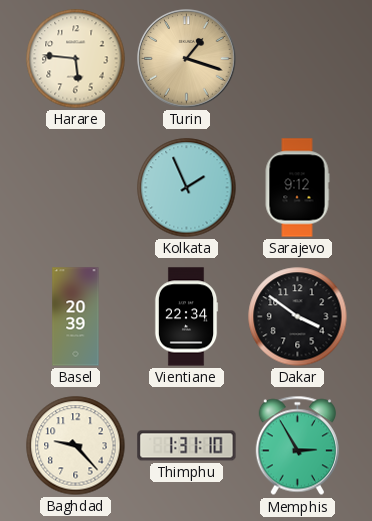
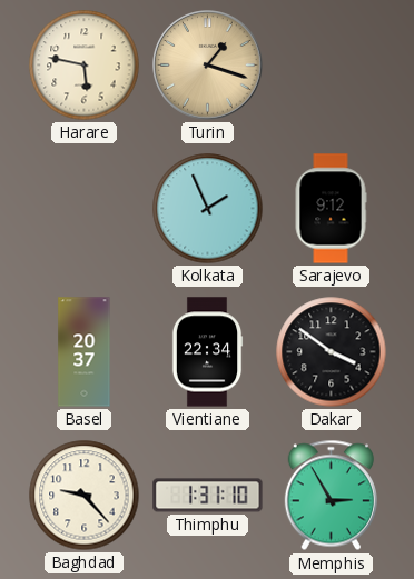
Harare: 5:46 -> 5:47 (85, 66)
Basel: 20:39 -> 20:37 (85, 352)
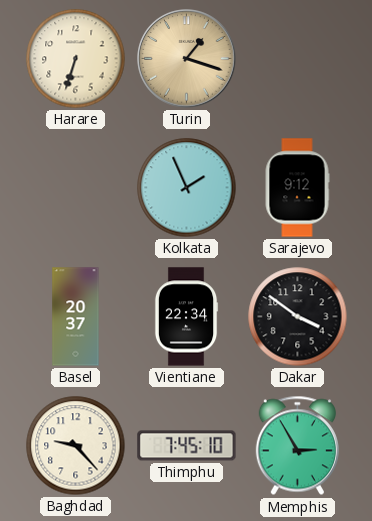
Harare: 5:47 -> 6:33 (76, 59)
Thimphu: 1:31 -> 7:45 (187, 446)
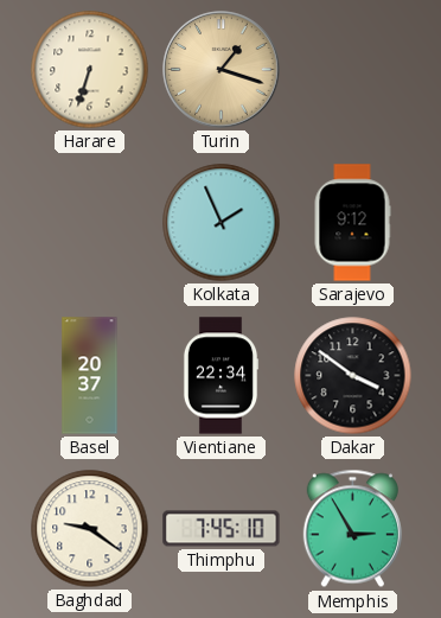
Baghdad: 9:23 -> 9:21 (90, 529)
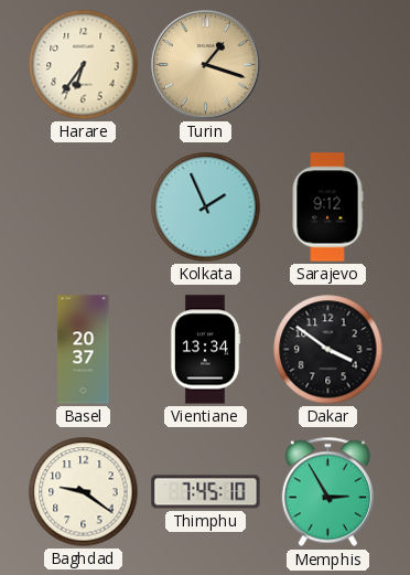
Harare: 6:33 -> 6:36 (84, 65)
Vientiane: 22:34 -> 13:34 (205, 350)
